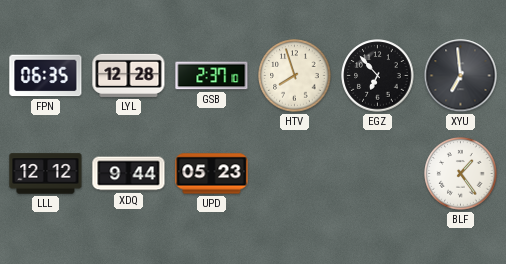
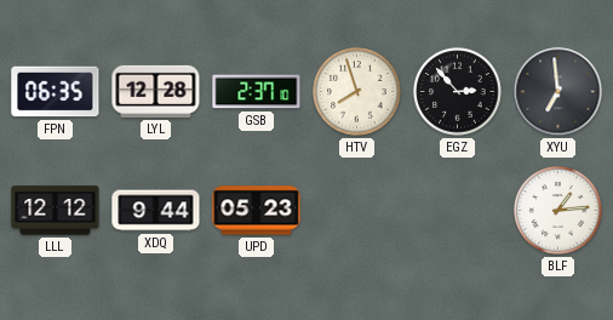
EGZ: 6:53 -> 2:53 (458, 92)
BLF: 1:24 -> 1:14 (558, 211)
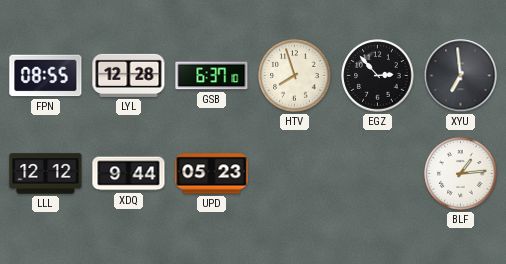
FPN: 06:35 -> 08:55 (46, 76)
GSB: 2:37 -> 6:37 (212, 76)
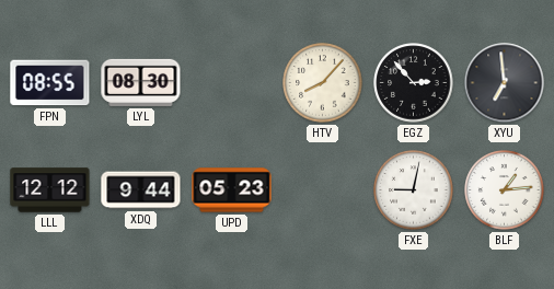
LYL: 12:28 -> 08:30 (141, 82)
GSB: 6:37 -> none (212, 76)
HTV: 7:57 -> 8:07 (323, 83)
FXE: none -> 9:02 (414, 190)
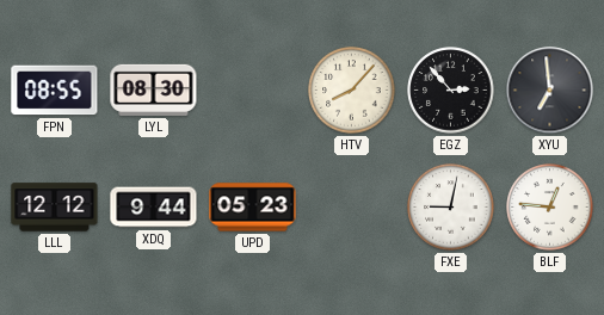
BLF: 1:14 -> 12:46 (550, 208)
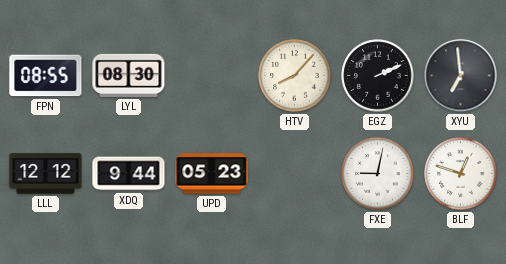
EGZ: 2:53 -> 2:11 (378, 76)
BLF: 12:46 -> 12:48 (461, 174)
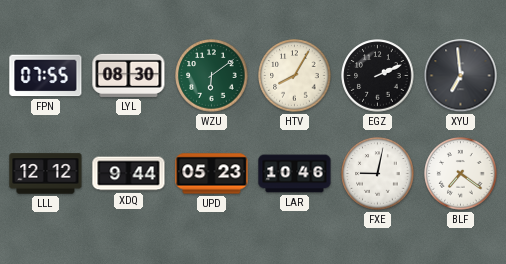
FPN: 08:55 -> 07:55 (46, 76)
WZU: none -> 6:09 (212, 76)
HTV: 8:07 -> 8:05 (295, 76)
LAR: none -> 10:46 (295, 174)
BLF: 12:48 -> 7:21 (461, 174)
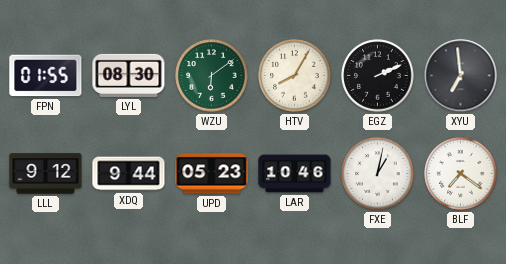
FPN: 07:55 -> 01:55 (46, 76)
LLL: 12:12 -> 9:12 (46, 174)
FXE: 9:02 -> 1:02 (378, 174)
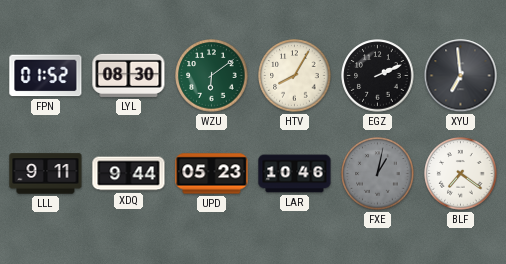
FPN: 01:55 -> 01:52 (46, 76)
LLL: 9:12 -> 9:11 (46, 174)
FXE dial: white -> grey (378, 174)
